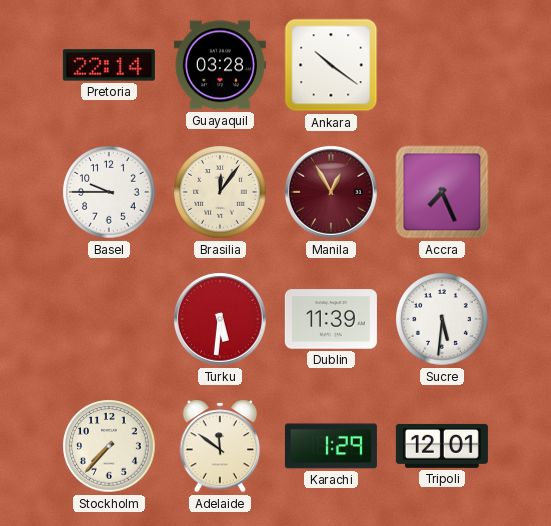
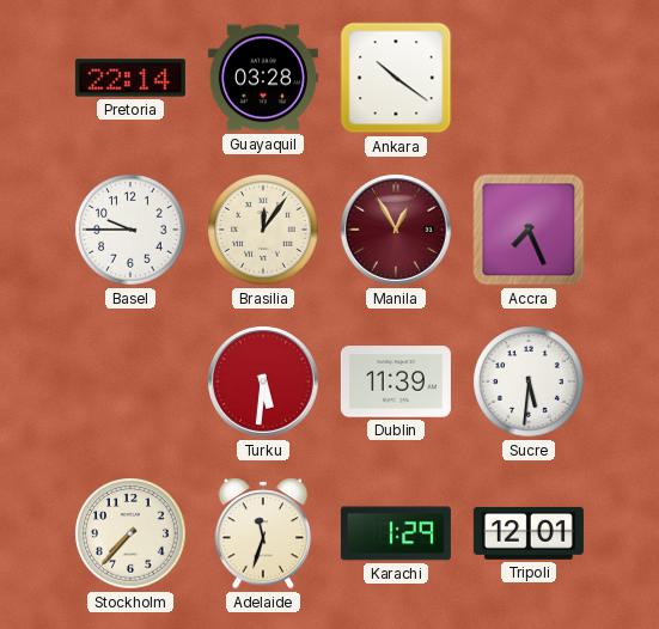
Adelaide: 11:51 -> 11:33 (263, 533)
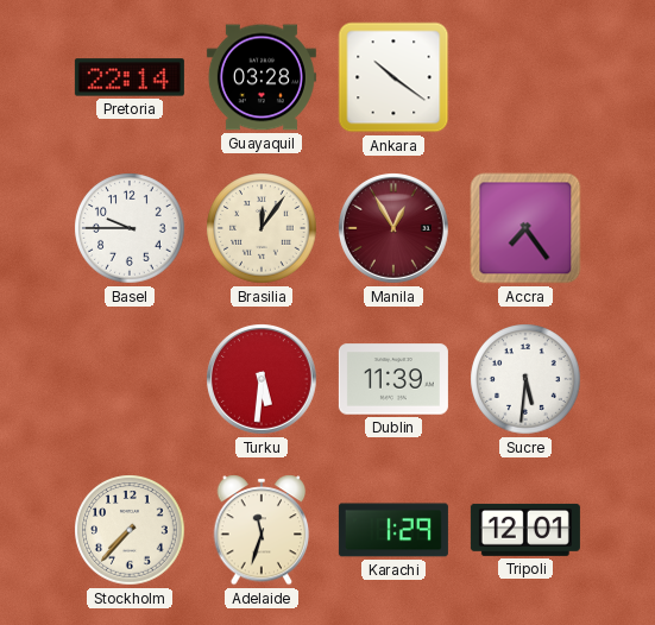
Accra: 7:26 -> 7:24 (525, 228)
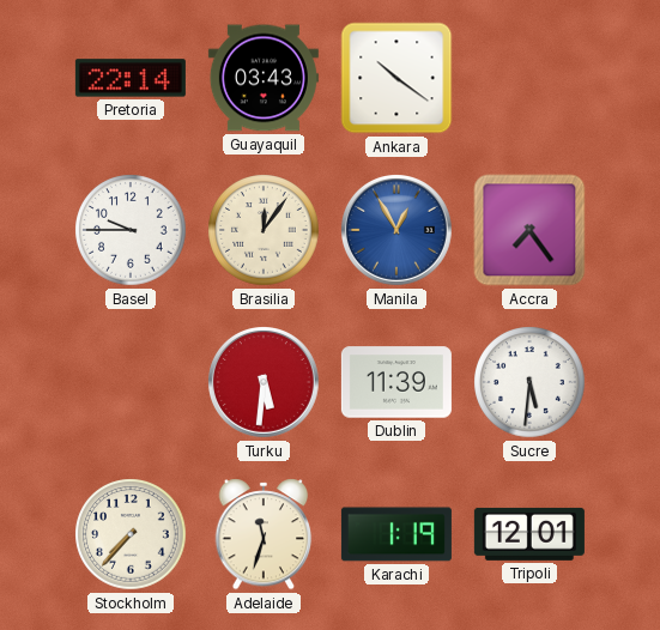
Guayaquil: 03:28 -> 03:43 (264, 78)
Manila dial: burgundy -> blue (398, 231)
Karachi: 1:29 -> 1:19 (396, 534)
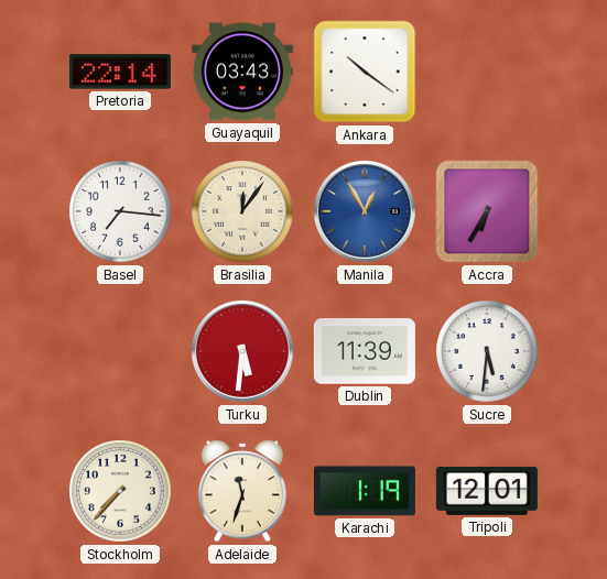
Basel: 9:45 -> 7:16 (120, 211)
Accra: 7:24 -> 6:35 (487, 211)
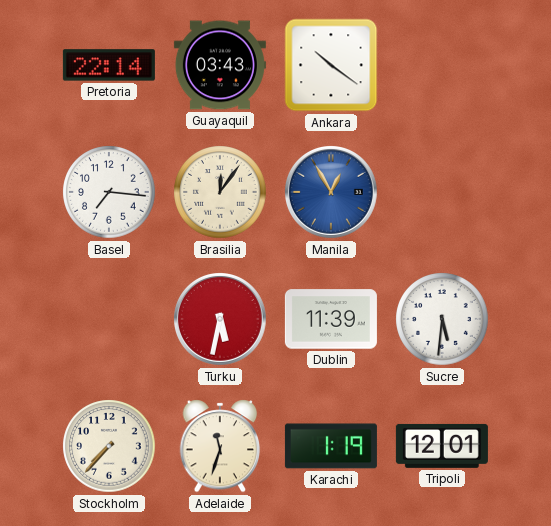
Accra: 6:35 -> none (487, 211)
Turku: 5:31 -> 5:32 (221, 320)
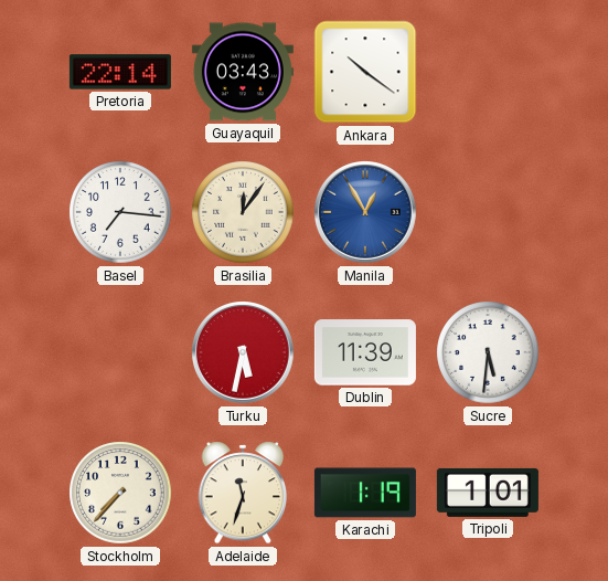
Tripoli: 12:01 -> 1:01 (488, 493)
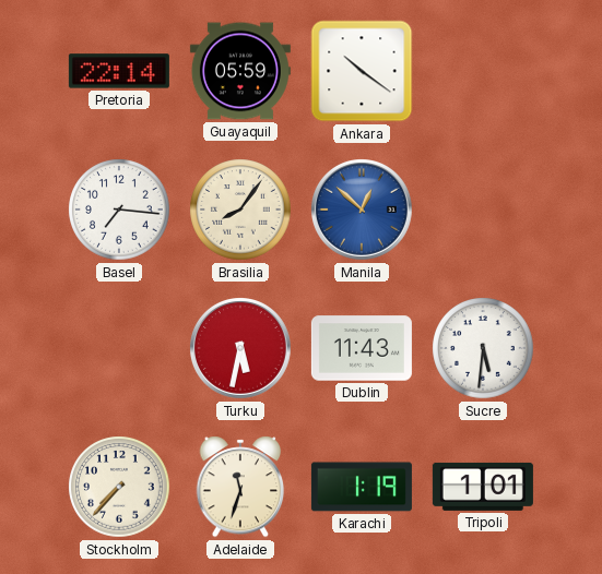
Guayaquil: 03:43 -> 05:59 (240, 71)
Brasilia: 12:06 -> 8:06 (240, 210)
Manila: 12:55 -> 12:52 (363, 211)
Dublin: 11:39 -> 11:43 (362, 348)
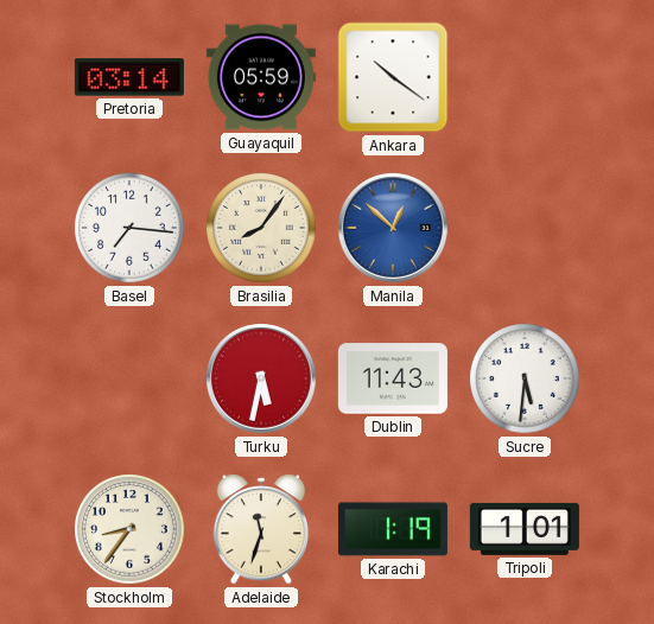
Pretoria: 22:14 -> 03:14 (129, 77)
Stockholm: 7:37 -> 8:36 (129, 529)
